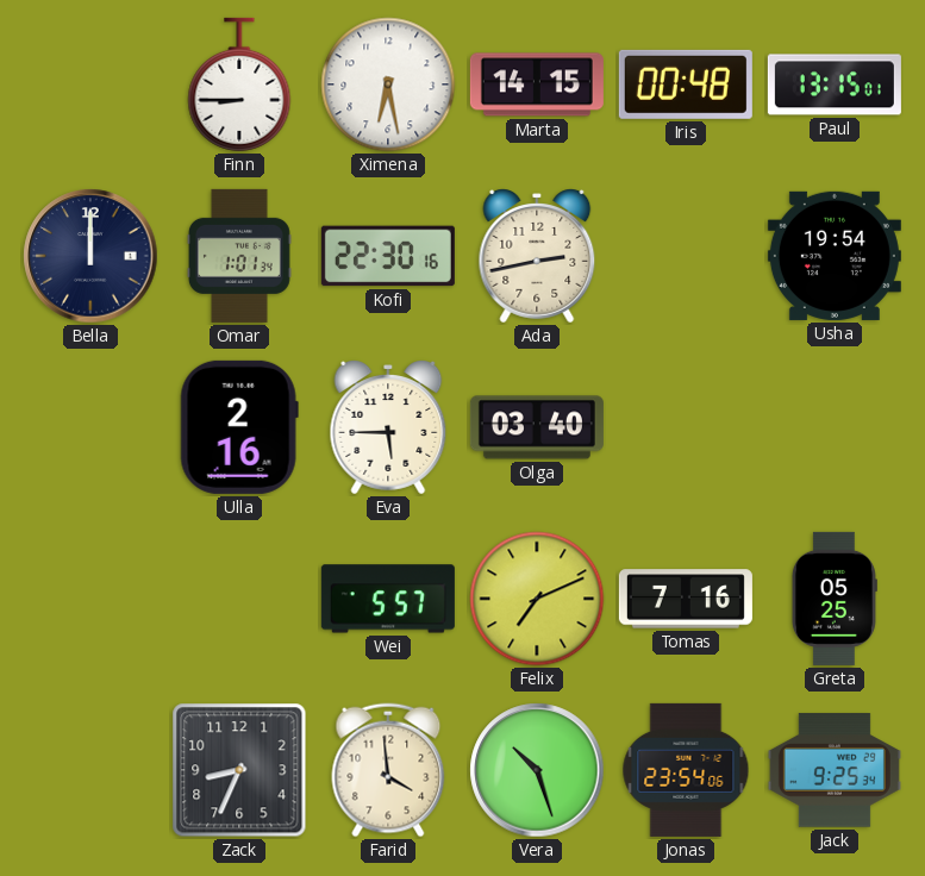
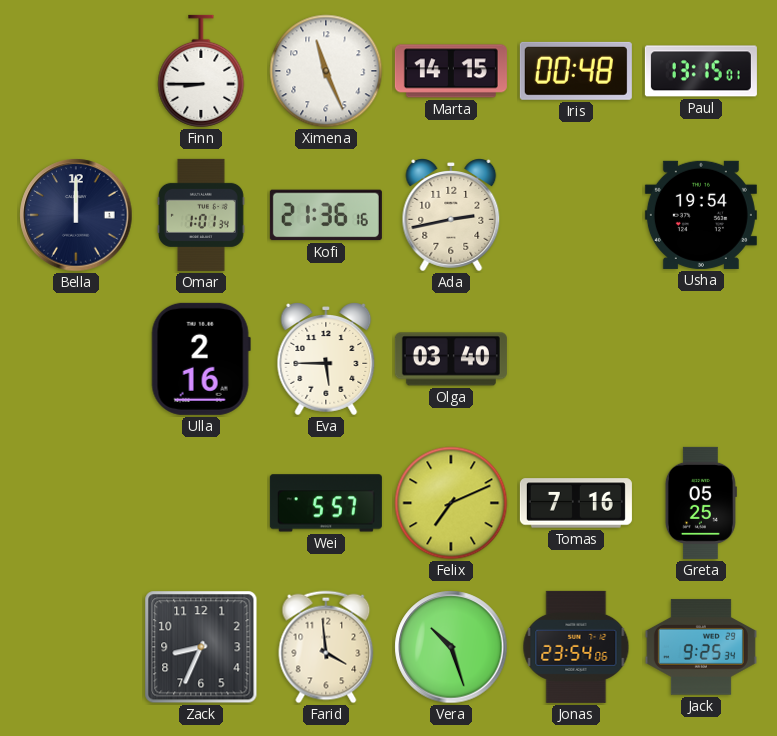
Ximena: 6:28 -> 11:26 (326, 71)
Kofi: 22:30 -> 21:36 (326, 215)
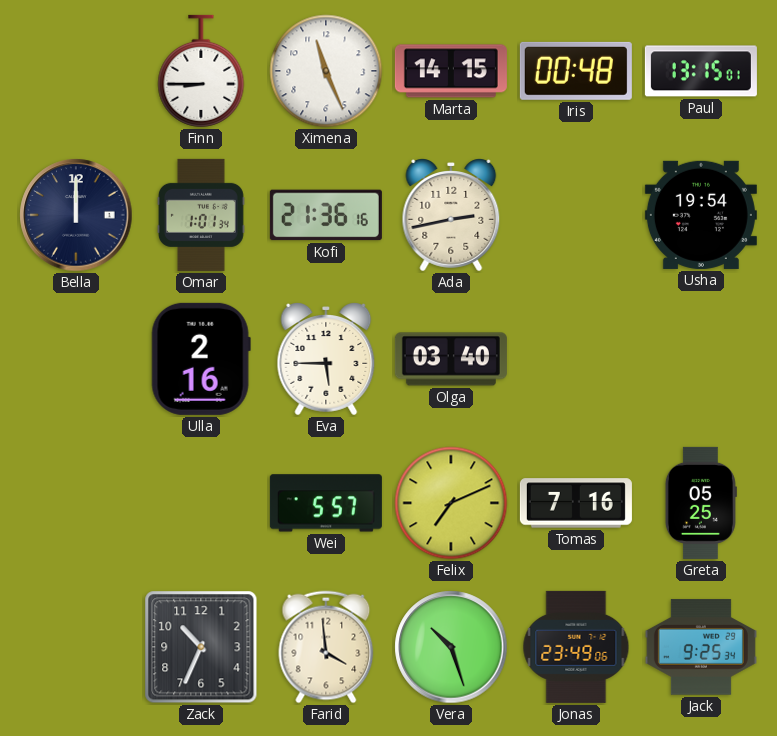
Zack: 8:34 -> 10:34 (201, 647)
Jonas: 23:54 -> 23:49 (576, 647)
